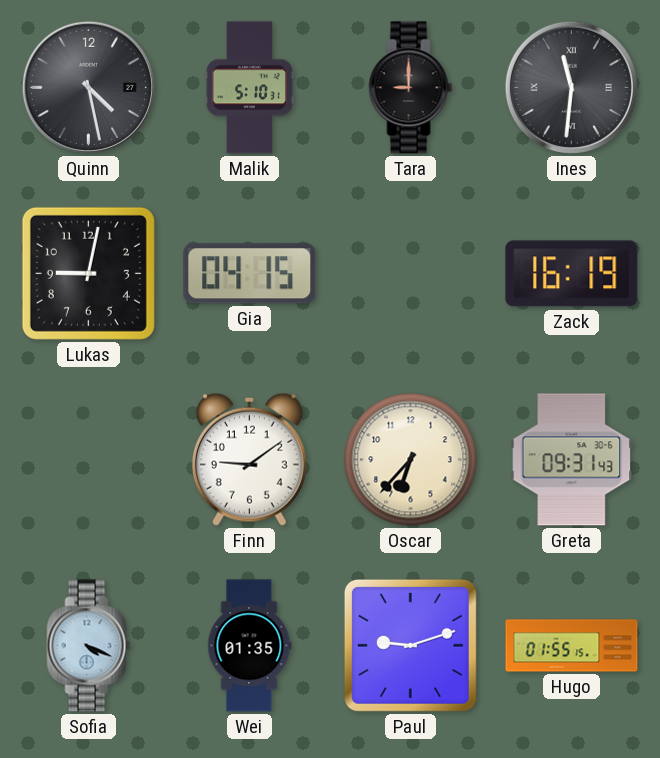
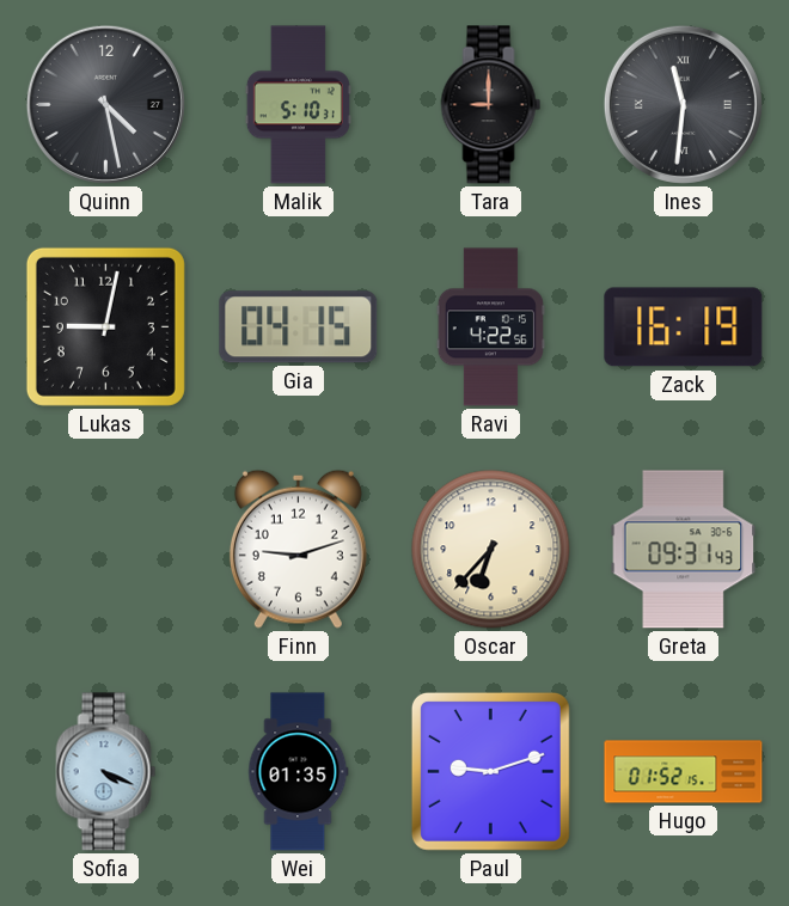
Ravi: none -> 4:22 (490, 327)
Finn: 9:09 -> 9:12 (298, 549)
Hugo: 01:55 -> 01:52 (684, 772)
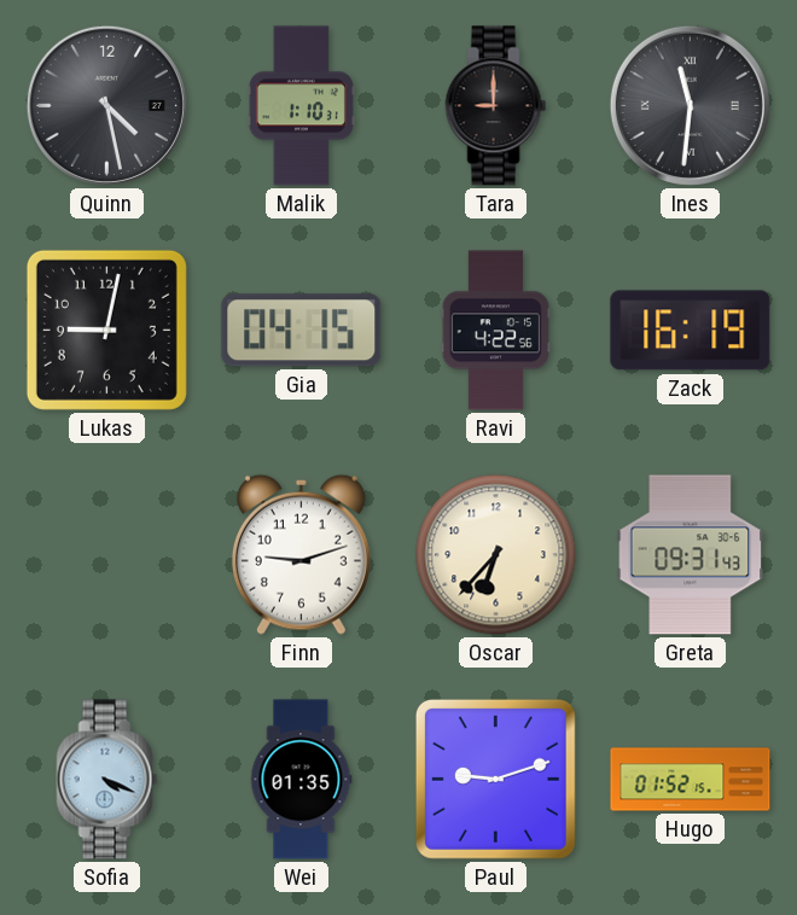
Malik: 5:10 -> 1:10 (301, 106)
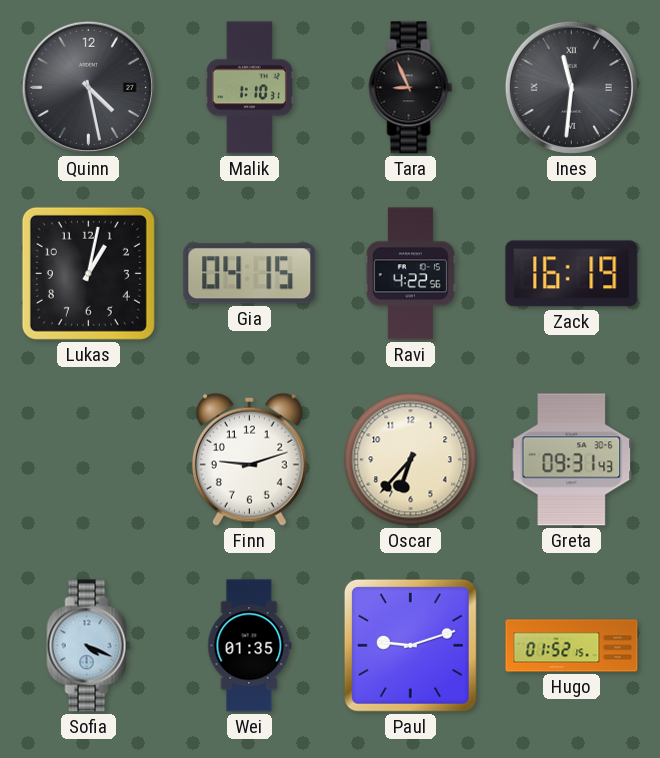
Tara: 9:00 -> 8:56 (411, 88)
Lukas: 9:02 -> 1:02 (88, 273)
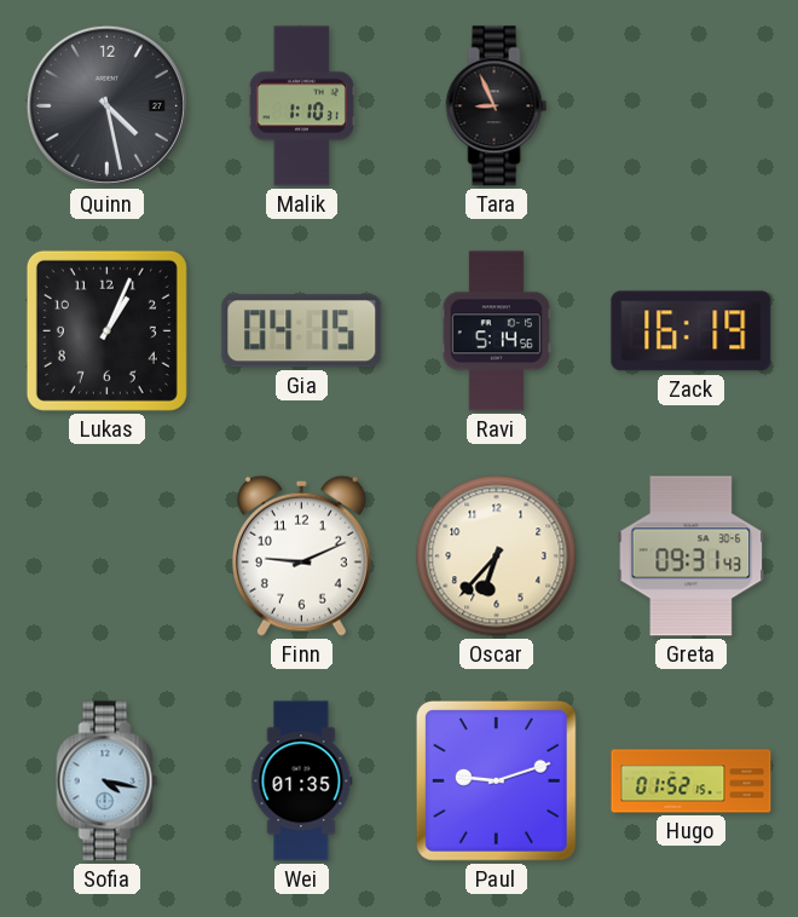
Ines: 11:31 -> none (571, 87)
Lukas: 1:02 -> 1:04 (106, 330)
Ravi: 4:22 -> 5:14 (496, 331)
Finn: 9:12 -> 9:11 (301, 555)
Sofia: 4:19 -> 4:17 (108, 782)
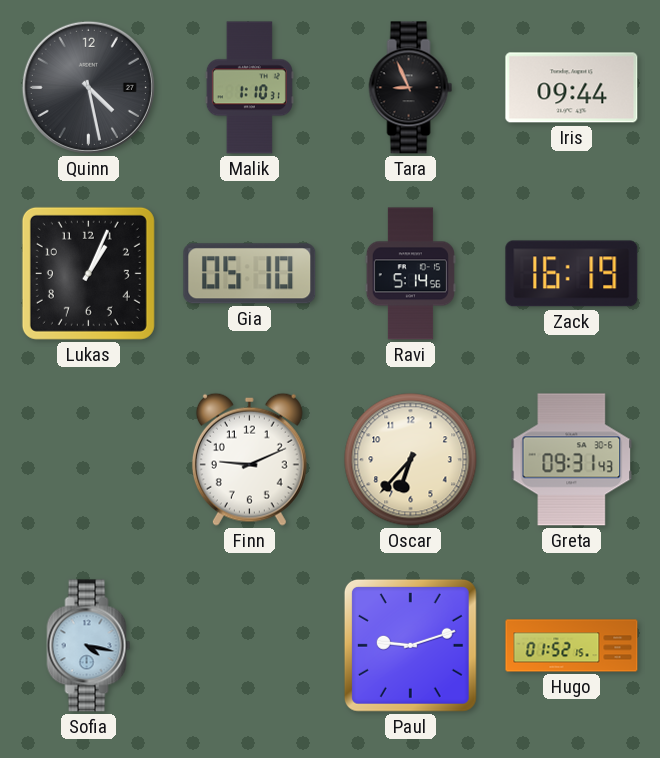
Iris: none -> 09:44 (572, 88)
Gia: 04:15 -> 05:10 (250, 274)
Wei: 01:35 -> none (302, 782)
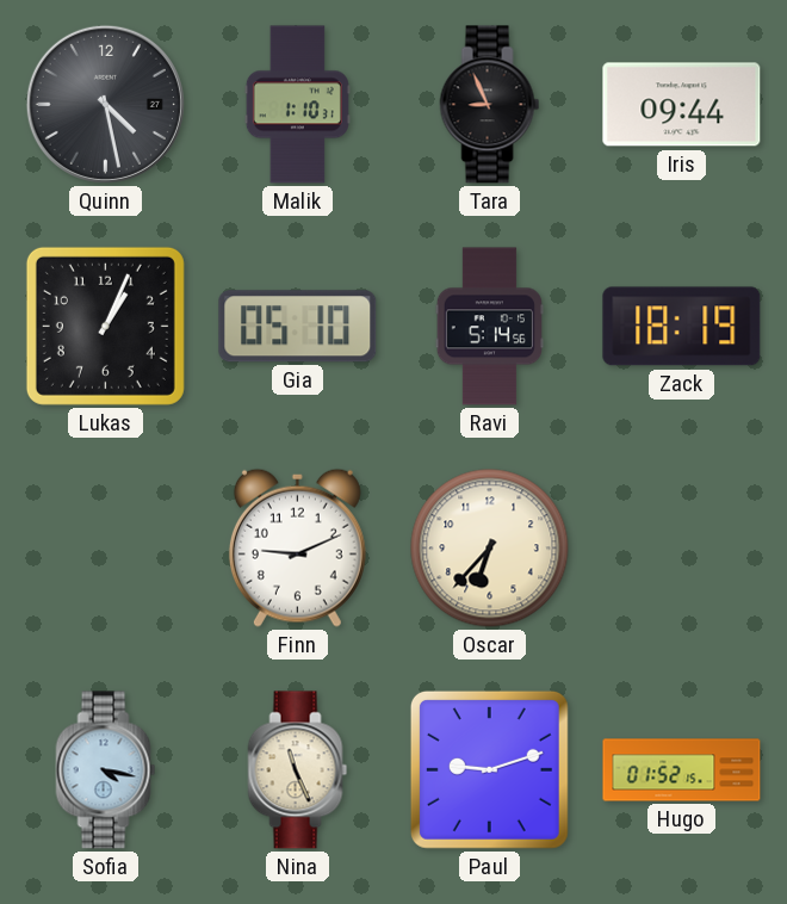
Zack: 16:19 -> 18:19 (682, 327)
Greta: 09:31 -> none (572, 460)
Nina: none -> 11:26 (298, 770)
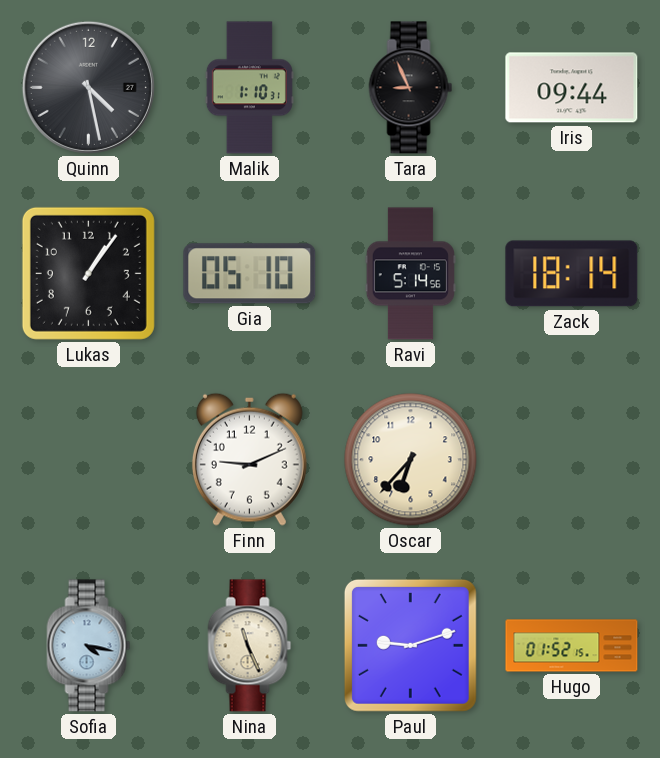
Lukas: 1:04 -> 1:06 (88, 273)
Zack: 18:19 -> 18:14 (572, 274)
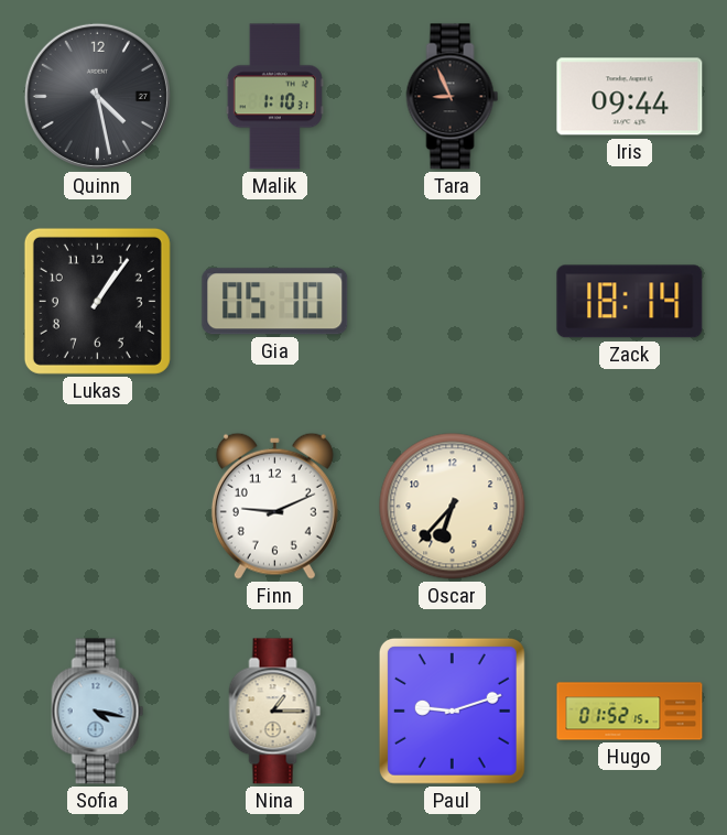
Ravi: 5:14 -> none (410, 274)
Nina: 11:26 -> 1:15 (275, 712)
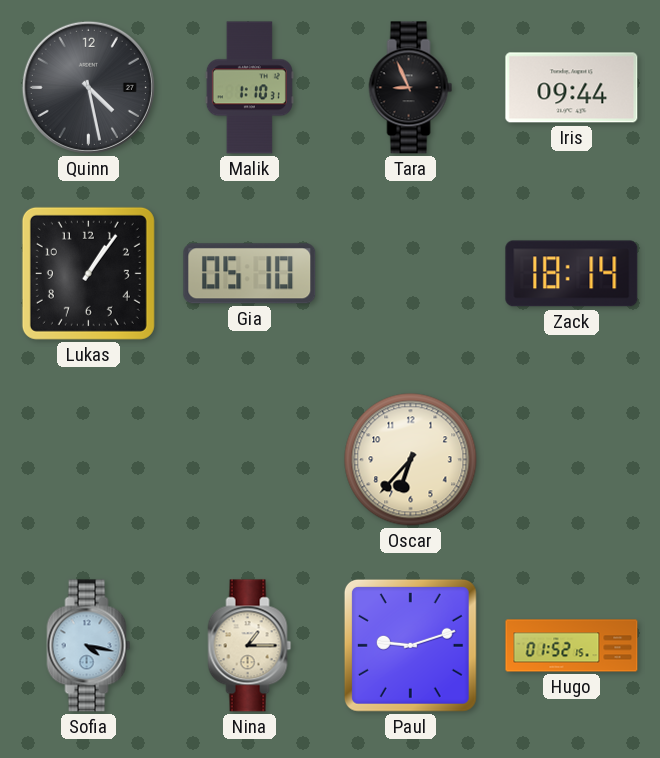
Finn: 9:11 -> none (274, 506)
